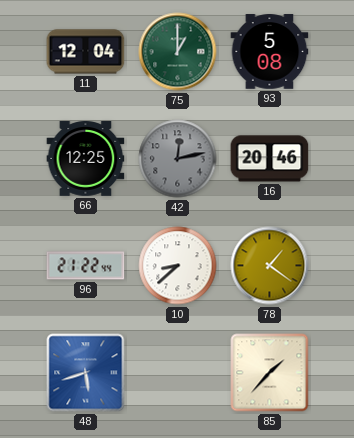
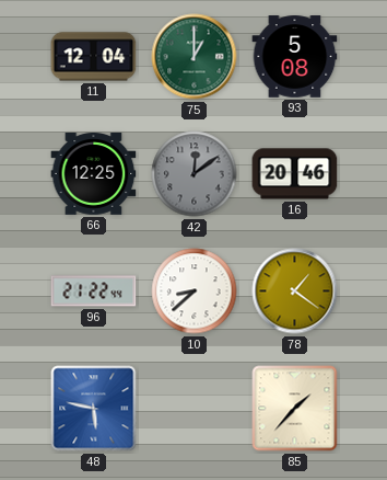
42: 12:13 -> 12:09 (195, 174)
48: 5:42 -> 5:47 (94, 409)
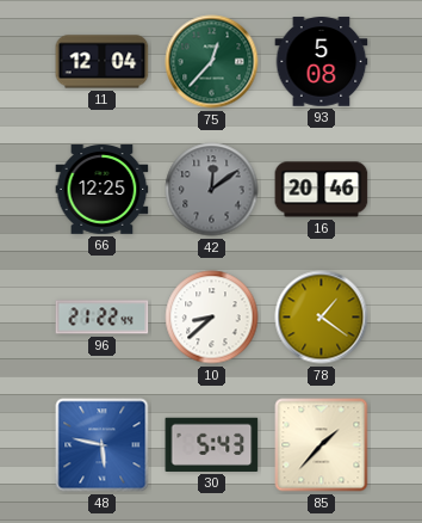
75: 1:00 -> 12:37 (212, 62)
30: none -> 5:43 (212, 444)
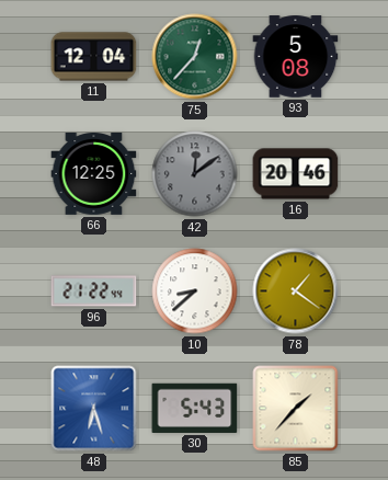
48: 5:47 -> 6:27 (94, 409)
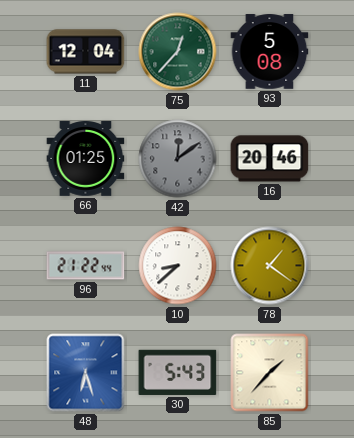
66: 12:25 -> 01:25 (86, 159)
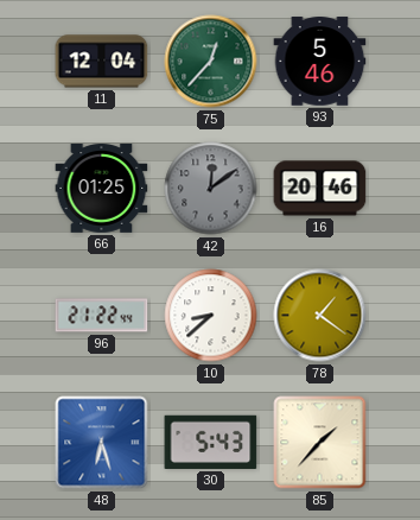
93: 5:08 -> 5:46 (320, 62)
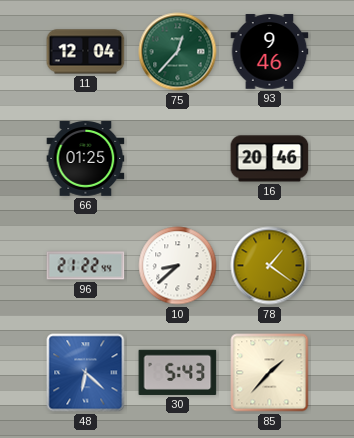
93: 5:46 -> 9:46 (270, 52)
42: 12:09 -> none (211, 189)
48: 6:27 -> 6:22 (86, 373)
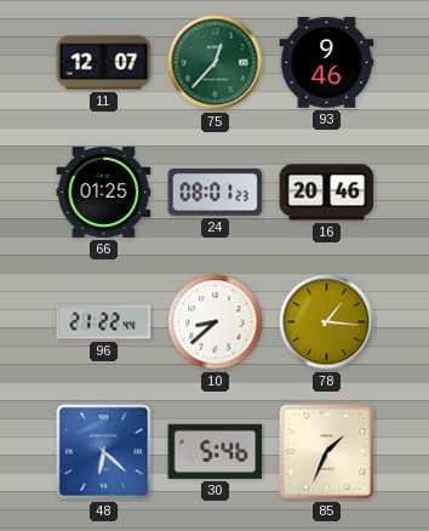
11: 12:04 -> 12:07 (104, 63)
24: none -> 08:01 (216, 193)
78: 1:21 -> 1:16 (327, 322)
30: 5:43 -> 5:46 (216, 451)
85: 1:37 -> 1:34 (327, 452)
